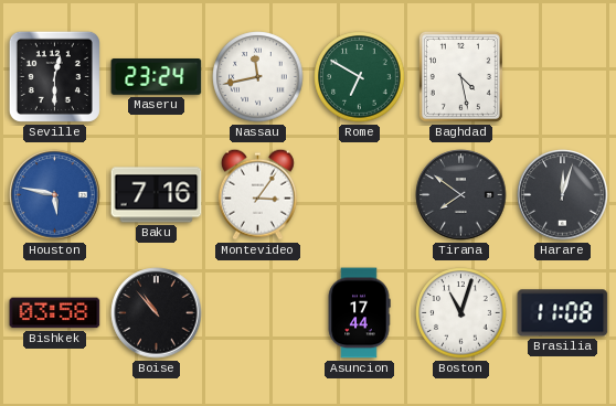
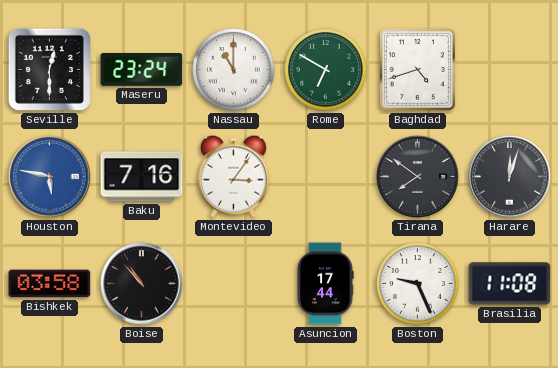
Nassau: 11:43 -> 11:00 (234, 70)
Baghdad: 4:28 -> 4:42 (417, 69)
Boston: 11:03 -> 9:26 (418, 284)
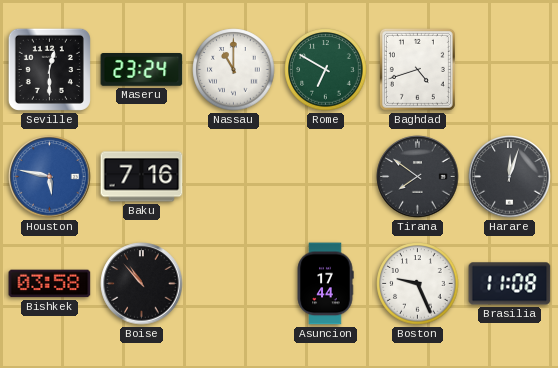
Montevideo: 3:06 -> none (233, 176)
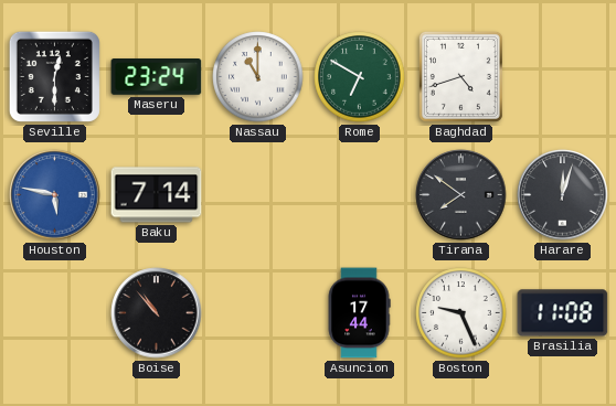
Baku: 7:16 -> 7:14 (157, 195)
Bishkek: 03:58 -> none (50, 284)
